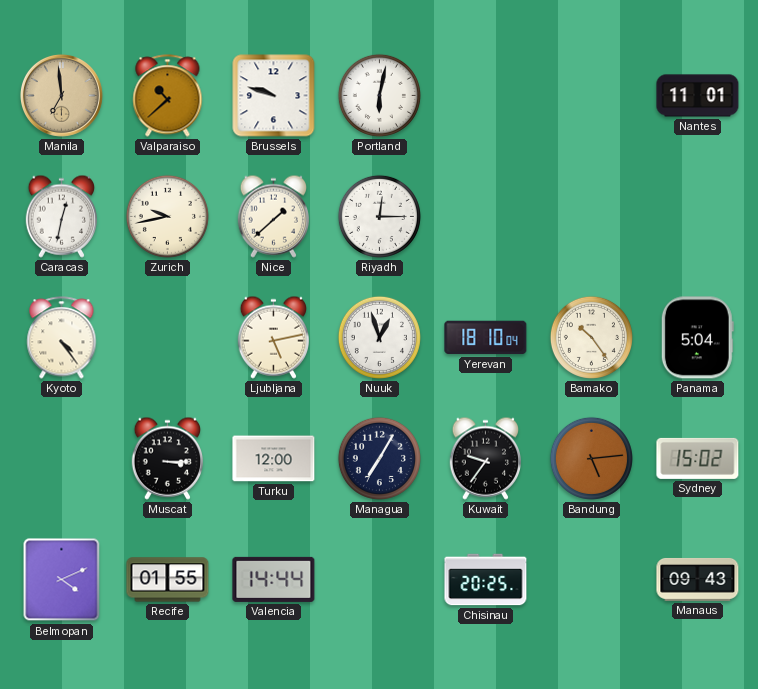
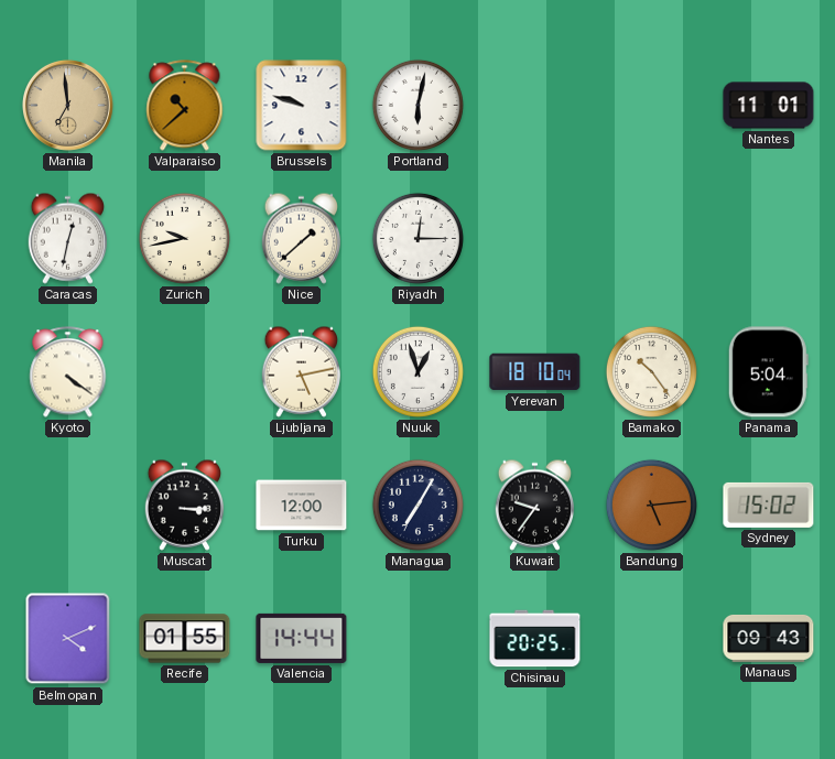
Kyoto: 4:24 -> 4:21 (68, 372)
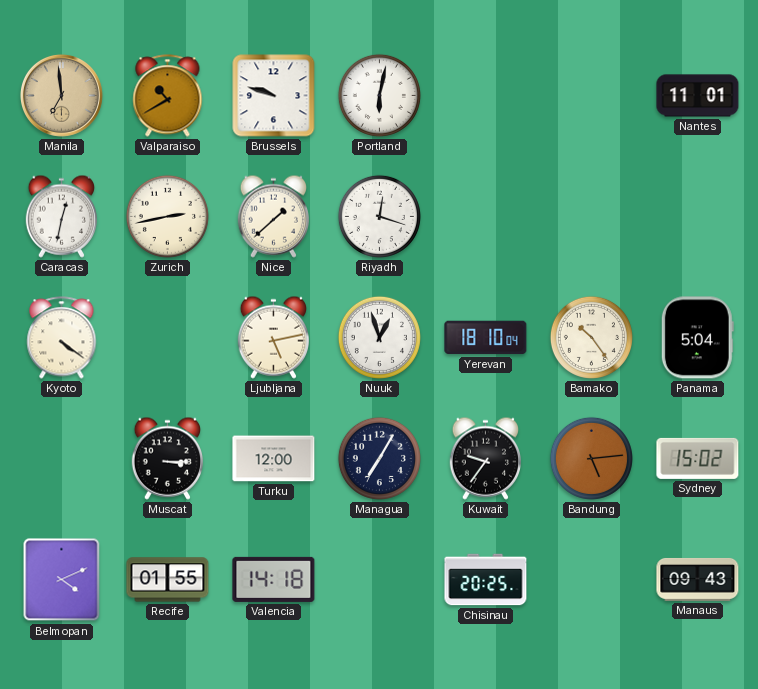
Valparaiso: 10:38 -> 10:40 (168, 96)
Zurich: 9:43 -> 2:43 (167, 216)
Riyadh: 12:15 -> 12:18 (379, 216)
Valencia: 14:44 -> 14:18 (274, 579)
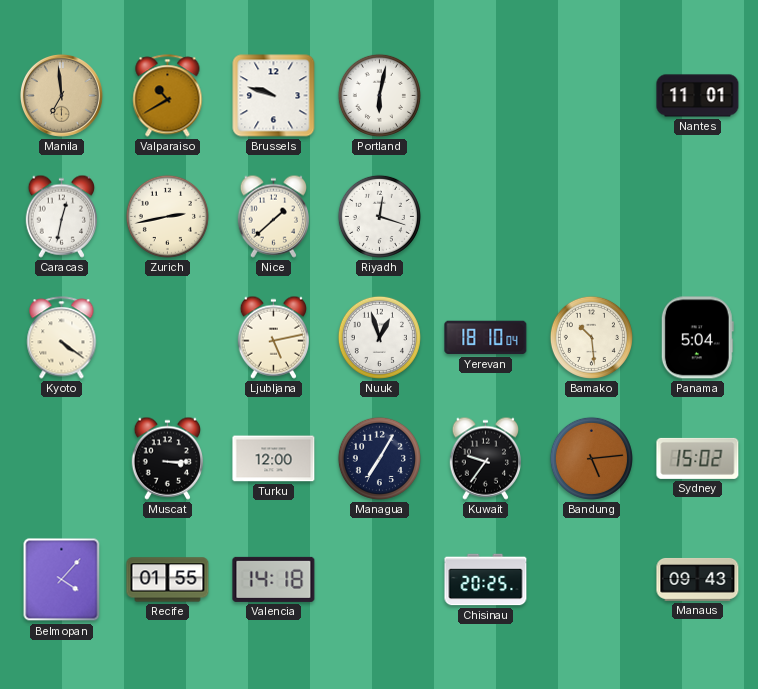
Bamako: 10:24 -> 10:29 (591, 337)
Belmopan: 4:11 -> 4:07 (62, 580)
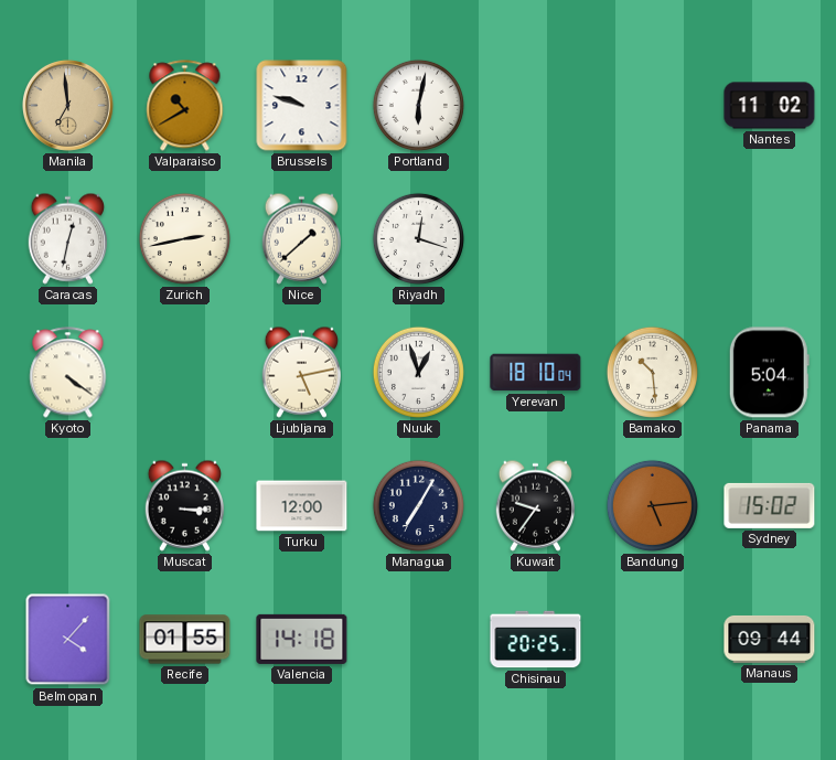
Nantes: 11:01 -> 11:02 (770, 106)
Manaus: 09:43 -> 09:44 (770, 639)
